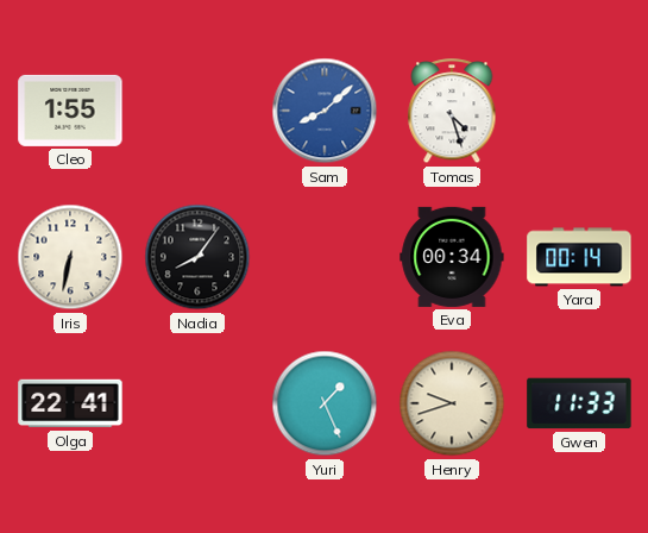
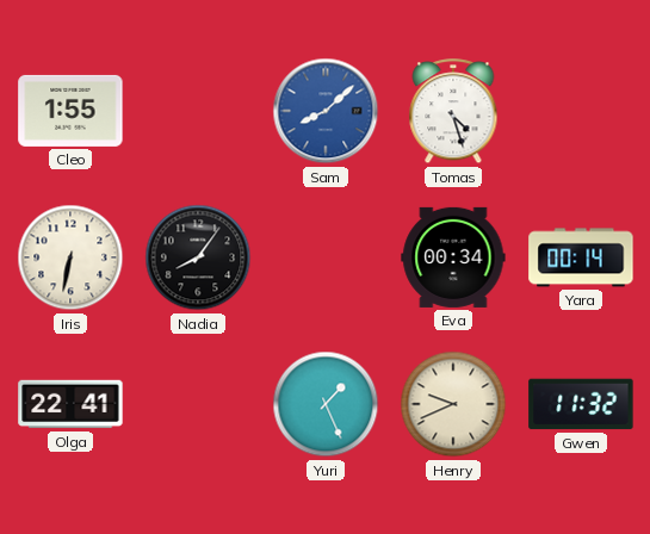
Henry: 9:42 -> 9:41 (453, 404)
Gwen: 11:33 -> 11:32 (581, 404)
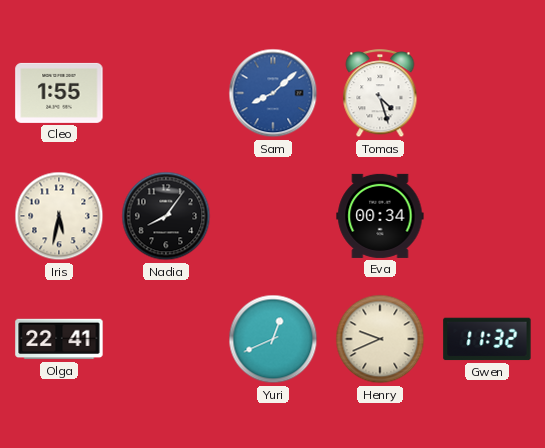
Iris: 6:32 -> 5:32 (59, 216)
Yara: 00:14 -> none (581, 257)
Yuri: 1:26 -> 12:41 (273, 339)
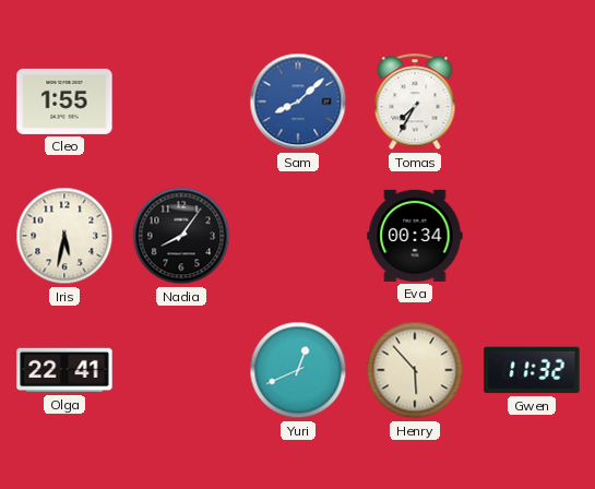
Tomas: 4:27 -> 7:35 (415, 103)
Henry: 9:41 -> 5:53 (415, 370)
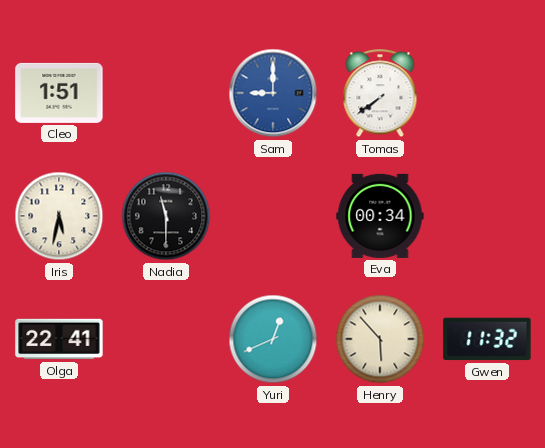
Cleo: 1:55 -> 1:51 (59, 93)
Sam: 8:08 -> 9:00 (273, 93)
Tomas: 7:35 -> 7:39 (380, 94)
Nadia: 8:06 -> 11:30 (166, 216)
